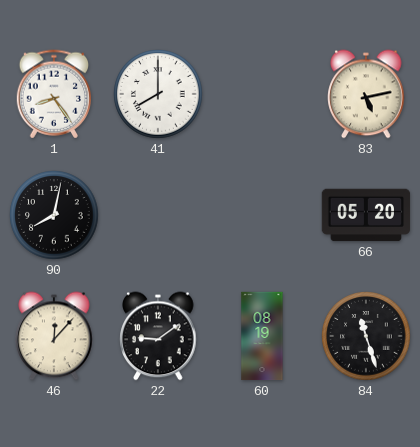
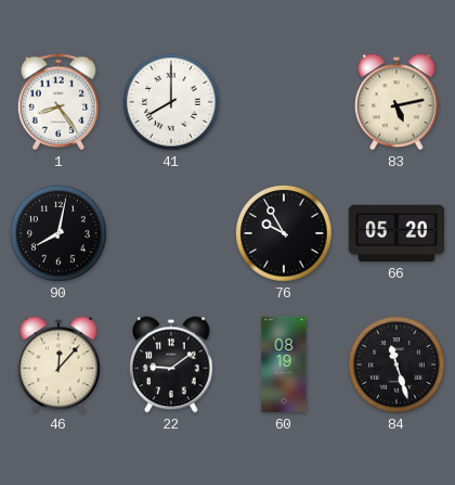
76: none -> 9:55 (284, 233)
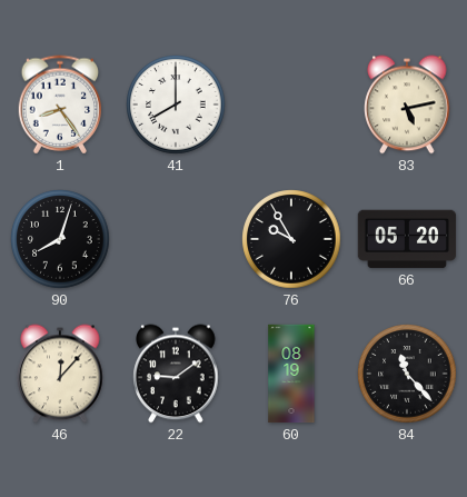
90: 8:02 -> 8:03 (60, 239)
84: 11:27 -> 11:23 (407, 374)
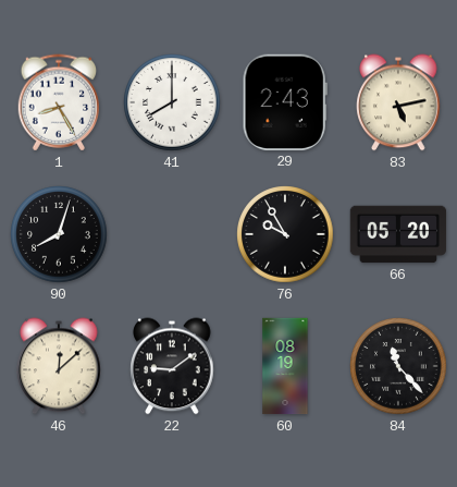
1: 8:24 -> 8:25 (59, 102)
29: none -> 2:43 (285, 102)
46: 12:07 -> 12:08 (59, 366)
